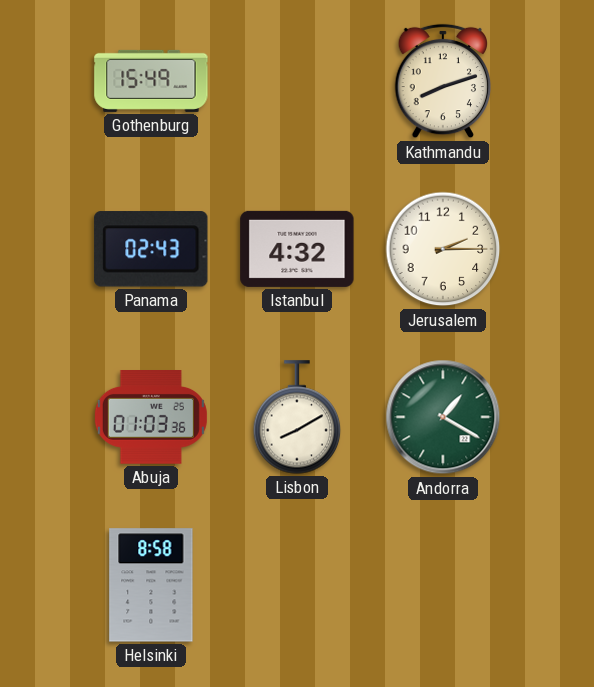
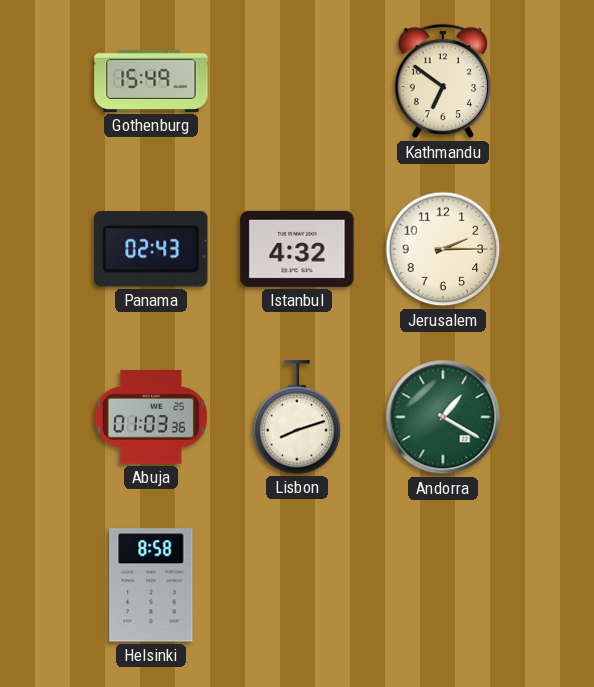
Kathmandu: 8:12 -> 6:51 (442, 81)
Lisbon: 8:10 -> 8:12 (297, 417)
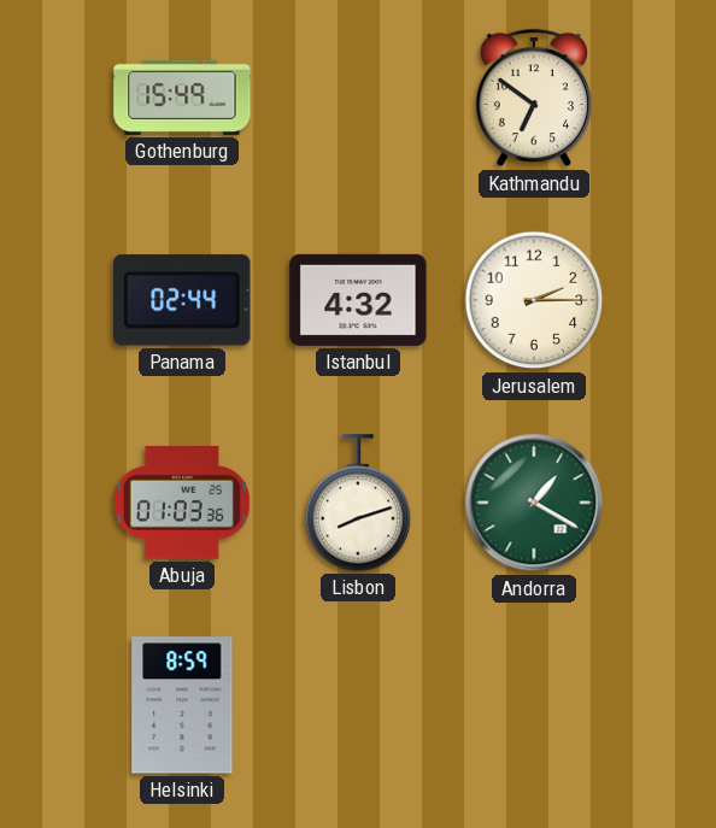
Panama: 02:43 -> 02:44 (182, 300)
Helsinki: 8:58 -> 8:59 (182, 705)
